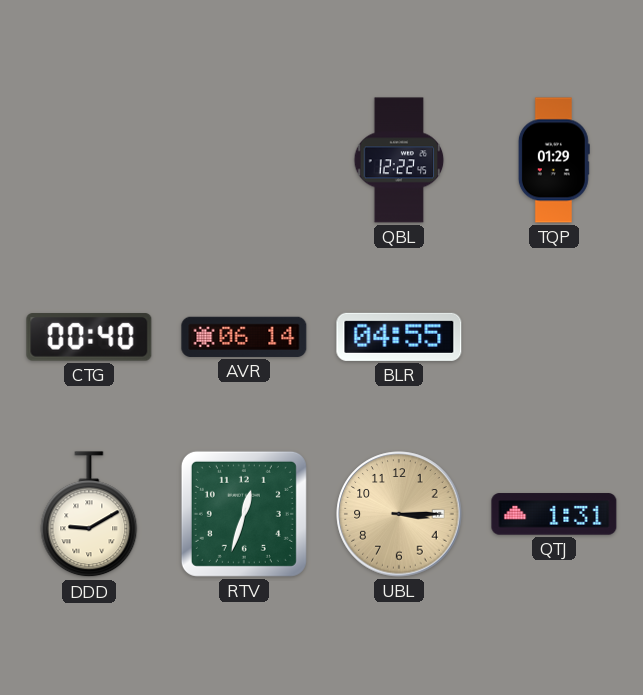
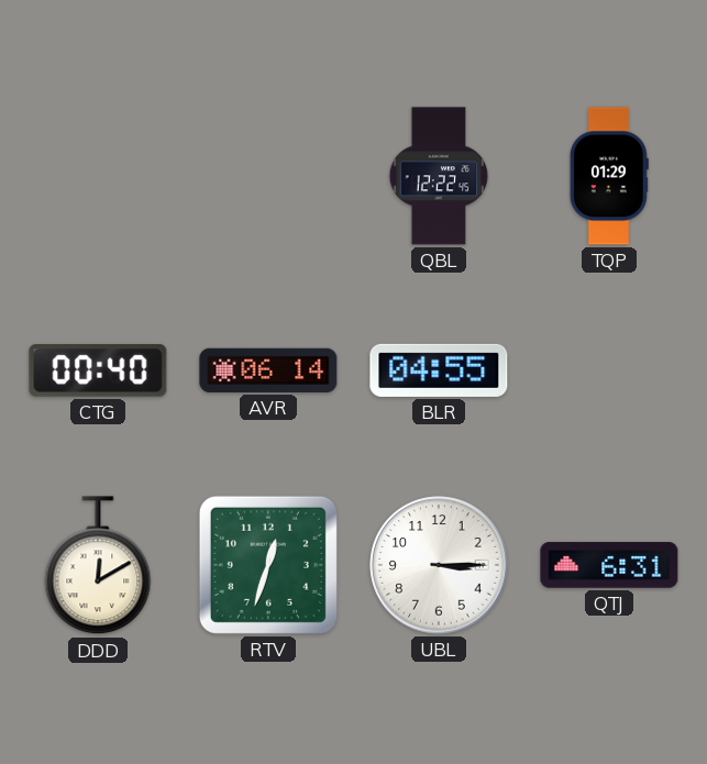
DDD: 9:10 -> 12:10 (98, 566)
UBL dial: champagne -> white (439, 565)
QTJ: 1:31 -> 6:31 (609, 565)
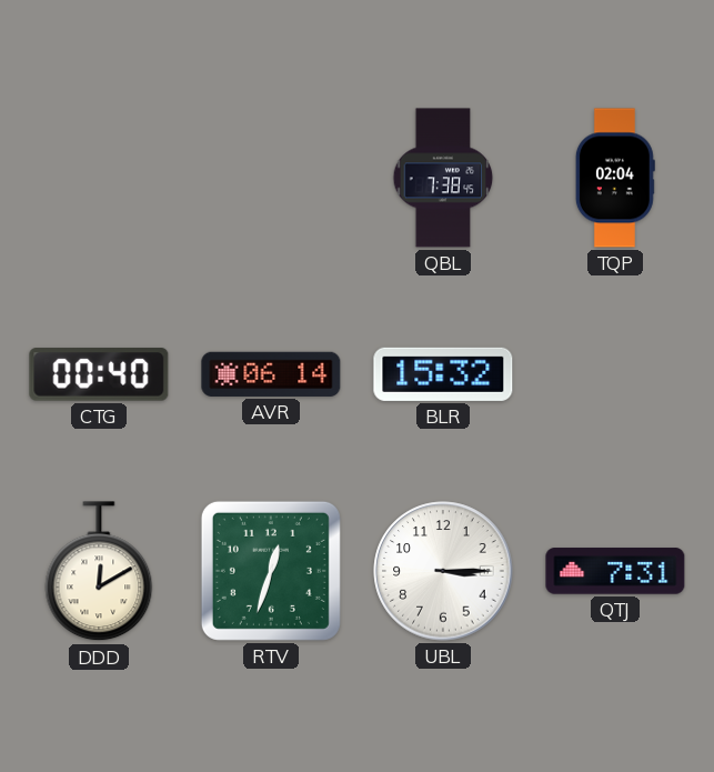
QBL: 12:22 -> 7:38 (443, 178)
TQP: 01:29 -> 02:04 (615, 178)
BLR: 04:55 -> 15:32 (443, 374)
QTJ: 6:31 -> 7:31 (615, 571)
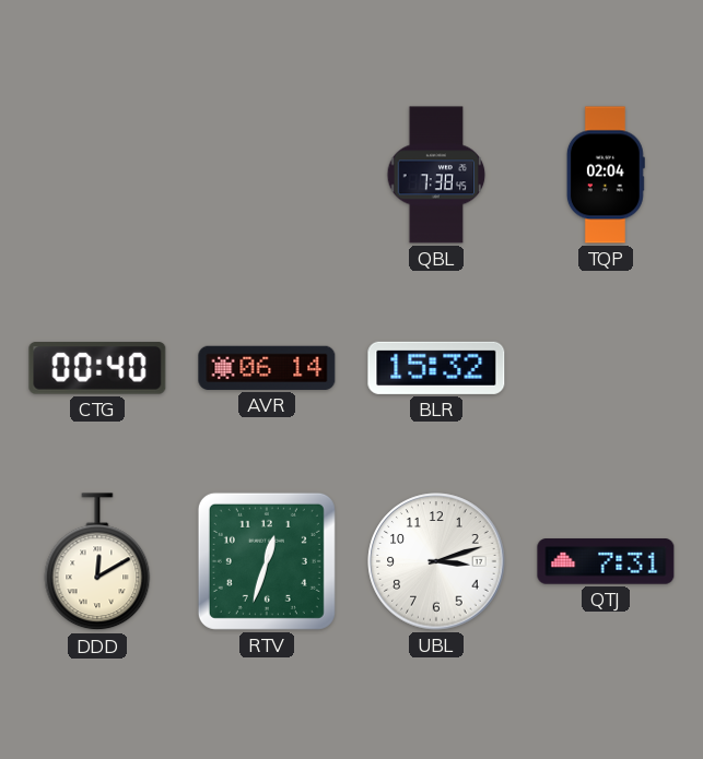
UBL: 3:15 -> 3:12 (436, 561)
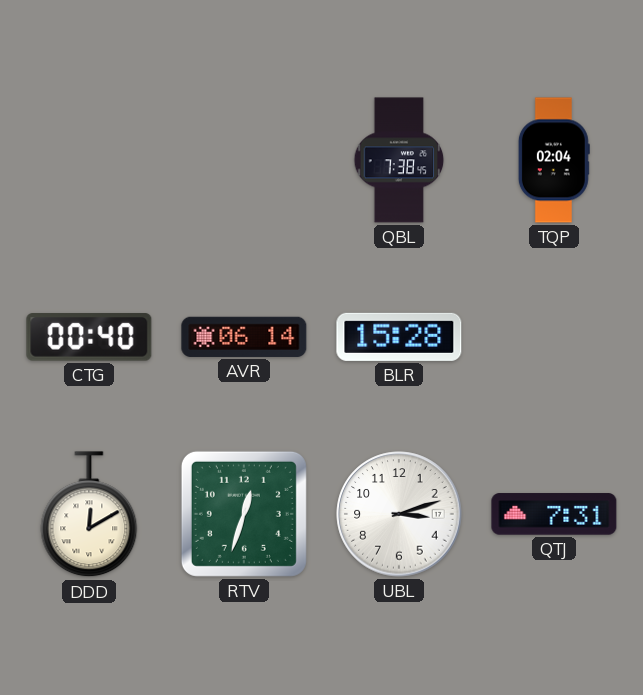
BLR: 15:32 -> 15:28 (399, 337)
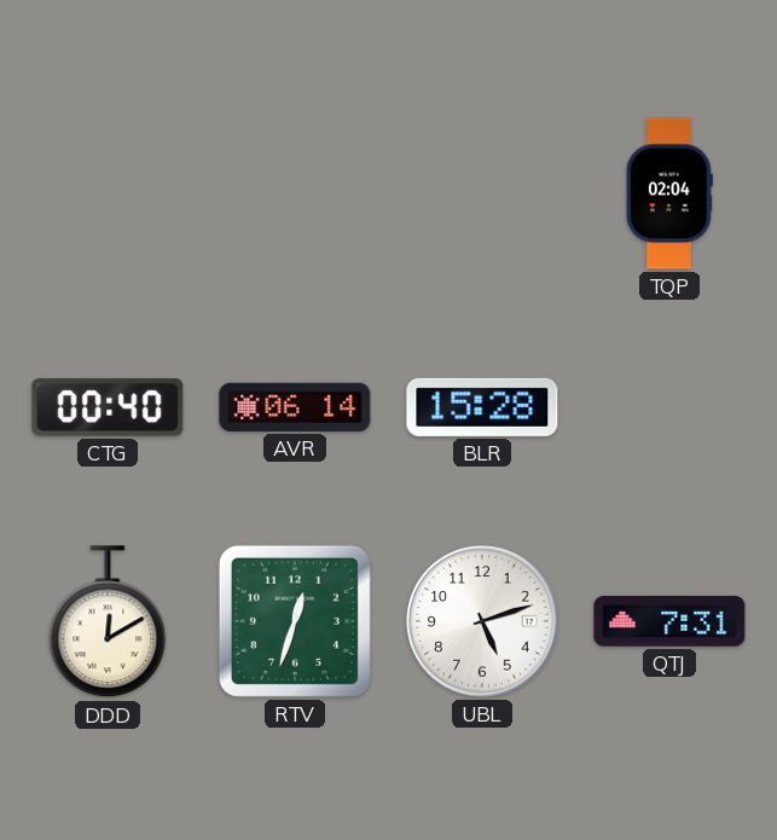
QBL: 7:38 -> none (399, 160)
UBL: 3:12 -> 5:12 (482, 621)
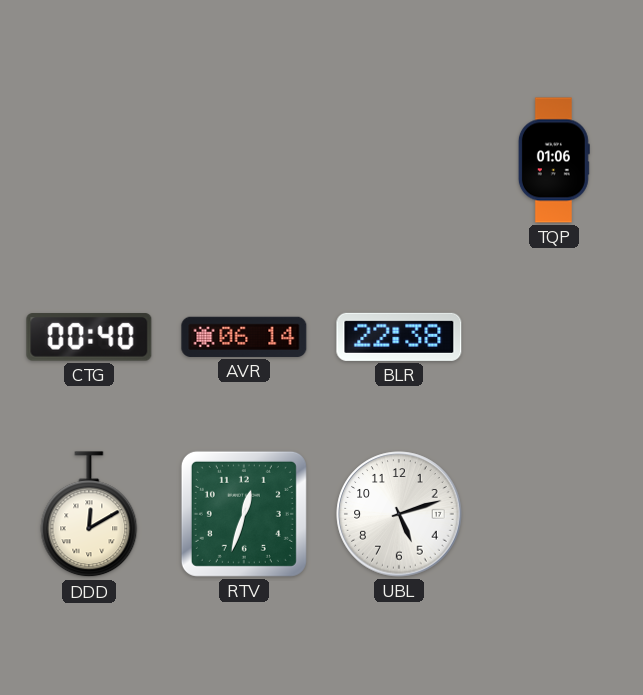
TQP: 02:04 -> 01:06 (554, 160)
BLR: 15:28 -> 22:38 (399, 337)
QTJ: 7:31 -> none (669, 621)
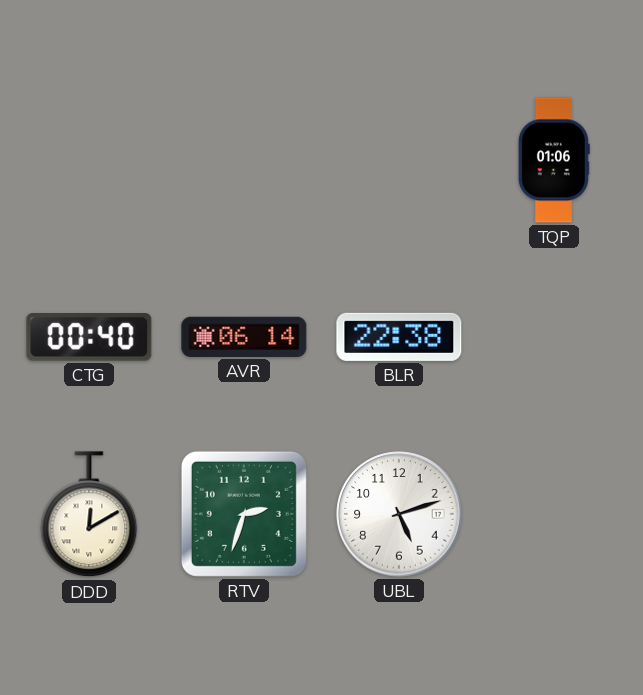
RTV: 12:33 -> 2:33 (244, 514)
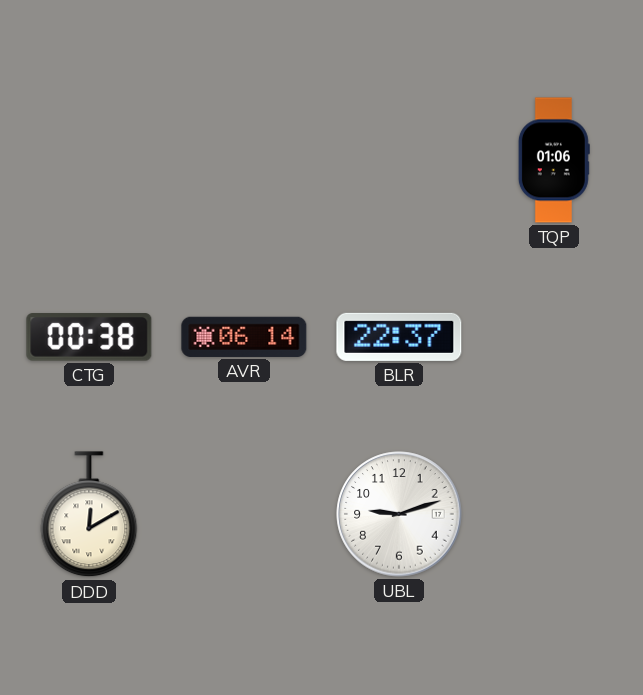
CTG: 00:40 -> 00:38 (89, 337)
BLR: 22:38 -> 22:37 (399, 337)
RTV: 2:33 -> none (244, 514)
UBL: 5:12 -> 9:12 (399, 514)
